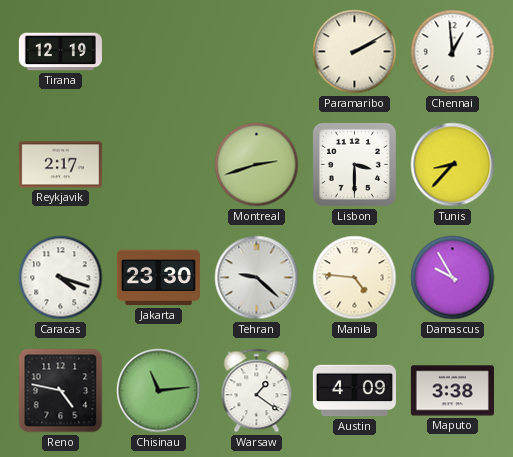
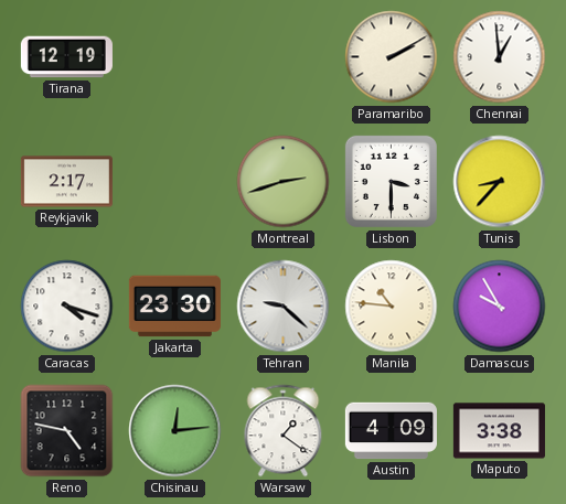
Manila: 4:46 -> 10:46 (392, 307)
Chisinau: 11:14 -> 12:14 (175, 431)
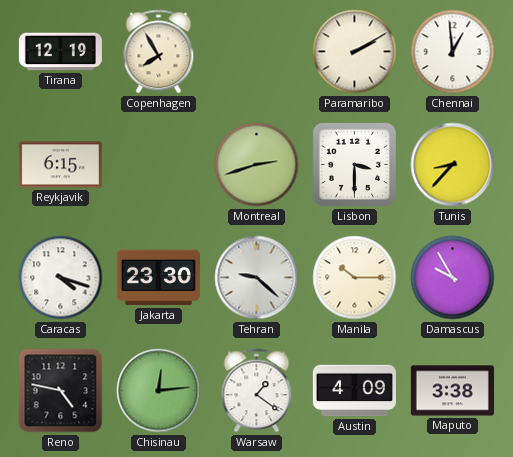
Copenhagen: none -> 7:55 (159, 52)
Reykjavik: 2:17 -> 6:15 (60, 165)
Manila: 10:46 -> 10:15 (355, 278)
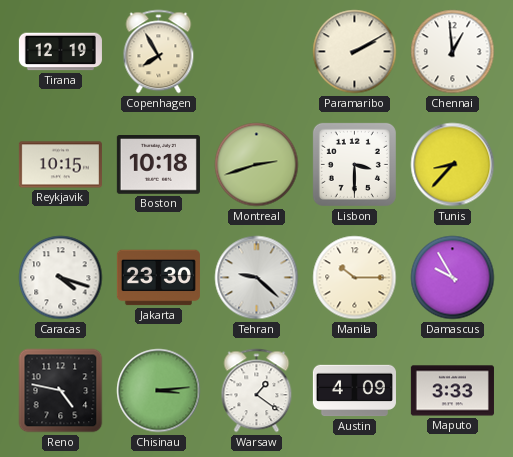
Reykjavik: 6:15 -> 10:15 (60, 165)
Boston: none -> 10:18 (158, 165)
Chisinau: 12:14 -> 3:14 (159, 391)
Maputo: 3:38 -> 3:33 (452, 391)
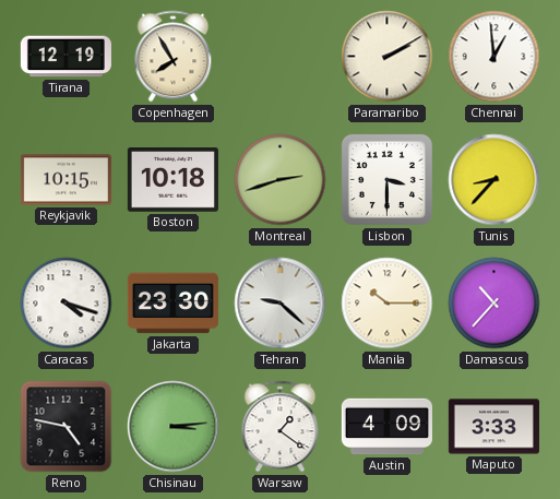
Damascus: 9:55 -> 10:37 (495, 304)
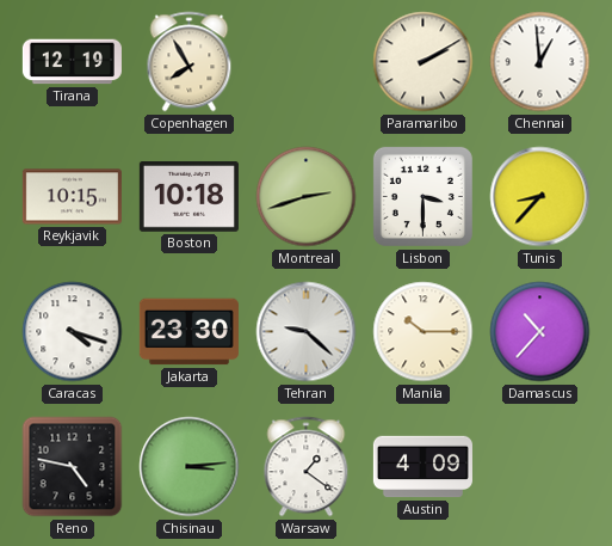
Maputo: 3:33 -> none (493, 427)
